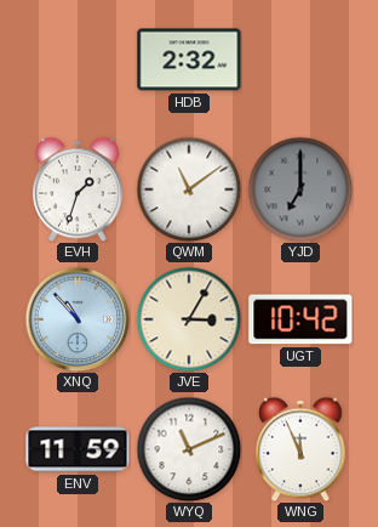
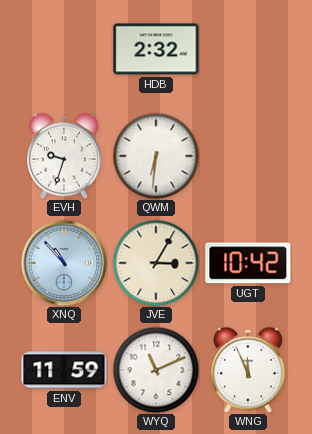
EVH: 1:33 -> 9:33 (64, 156)
QWM: 11:09 -> 6:31 (156, 156)
YJD: 7:00 -> none (300, 189)
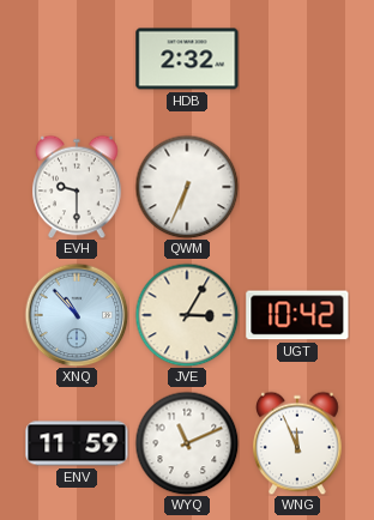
EVH: 9:33 -> 9:30 (77, 187)
QWM: 6:31 -> 6:34 (187, 187)
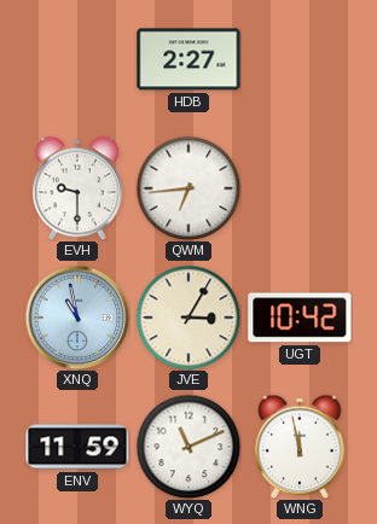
HDB: 2:32 -> 2:27 (188, 59)
QWM: 6:34 -> 6:44 (188, 188)
XNQ: 10:53 -> 10:58 (77, 318)
WNG: 11:56 -> 11:58 (300, 447)
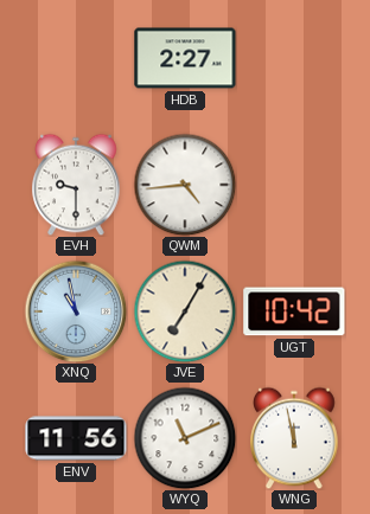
QWM: 6:44 -> 4:44 (185, 185)
JVE: 3:05 -> 7:05 (185, 311)
ENV: 11:59 -> 11:56 (76, 438)
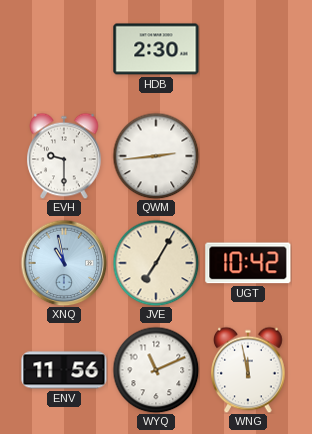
HDB: 2:27 -> 2:30 (156, 49)
QWM: 4:44 -> 2:44 (156, 156)
